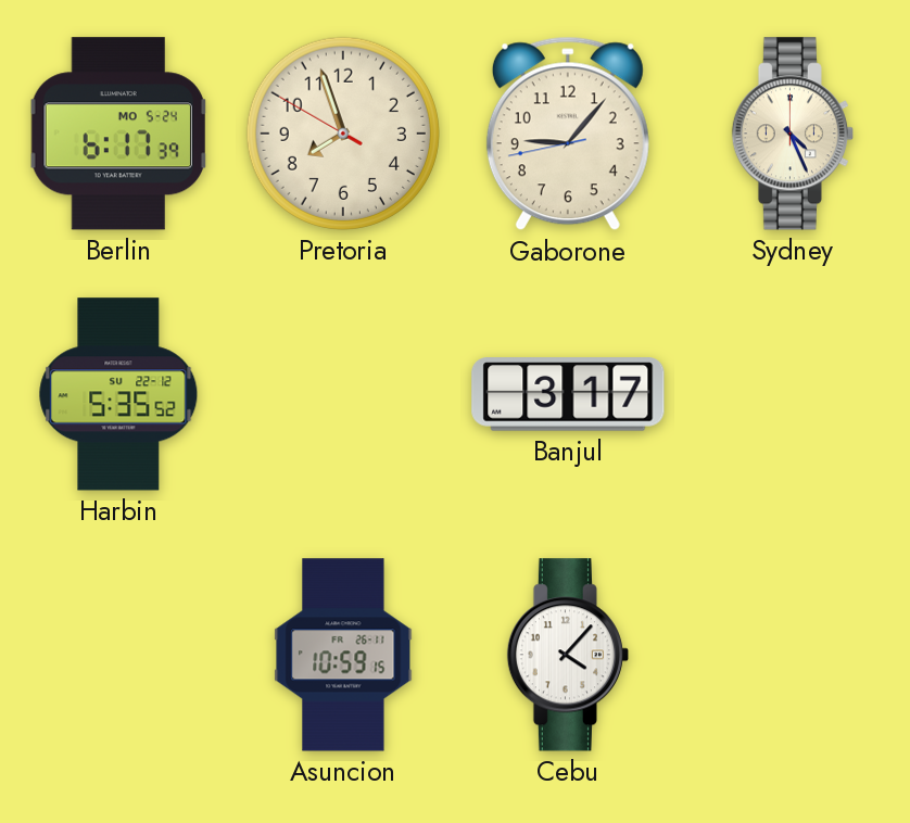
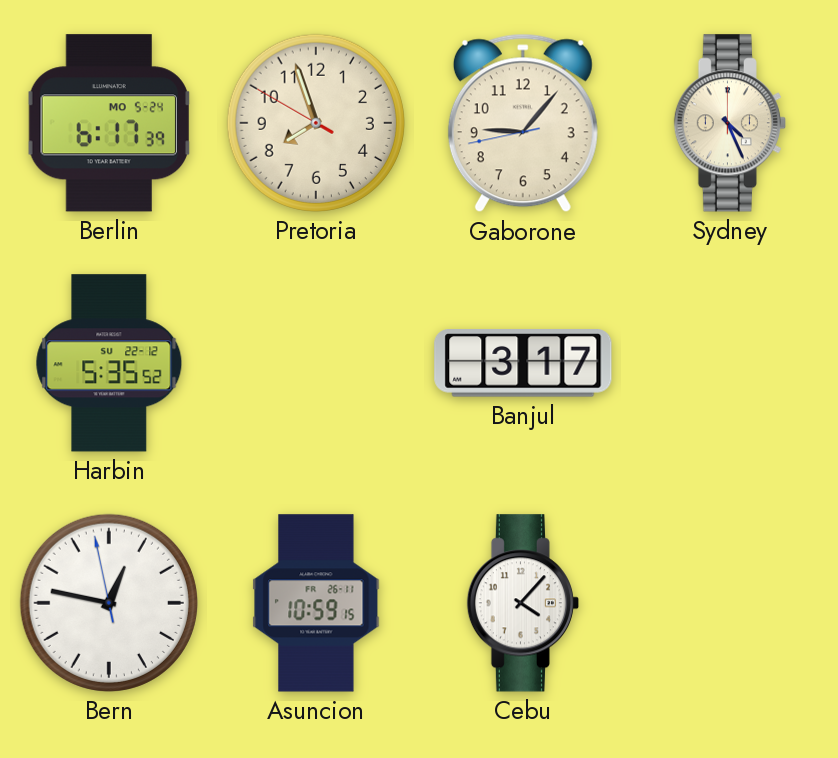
Bern: none -> 12:46 (109, 603)
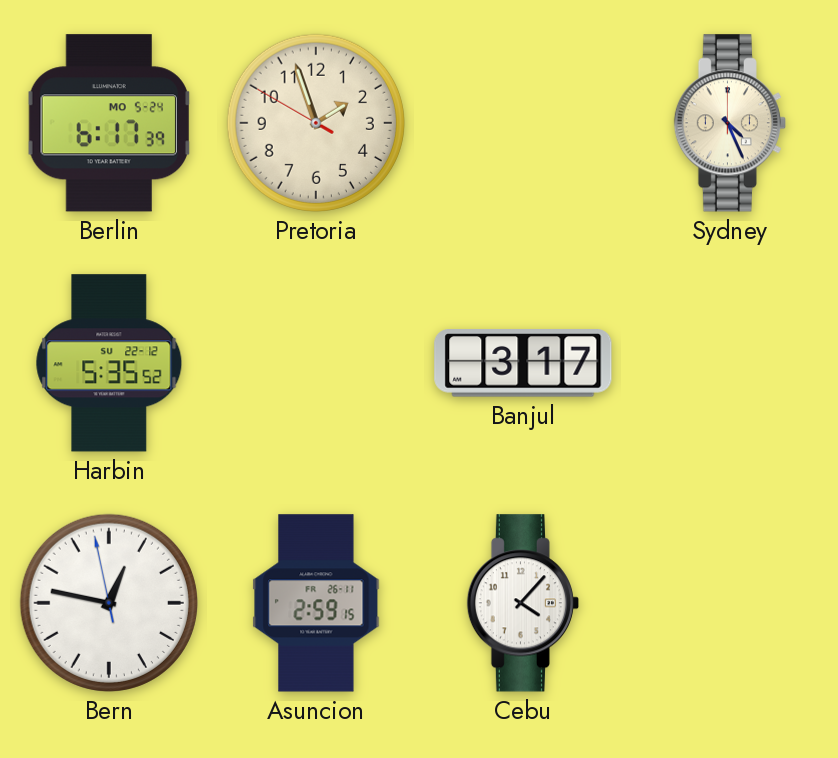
Pretoria: 7:56 -> 1:56 (316, 123)
Gaborone: 9:06 -> none (523, 123)
Asuncion: 10:59 -> 2:59 (316, 603)
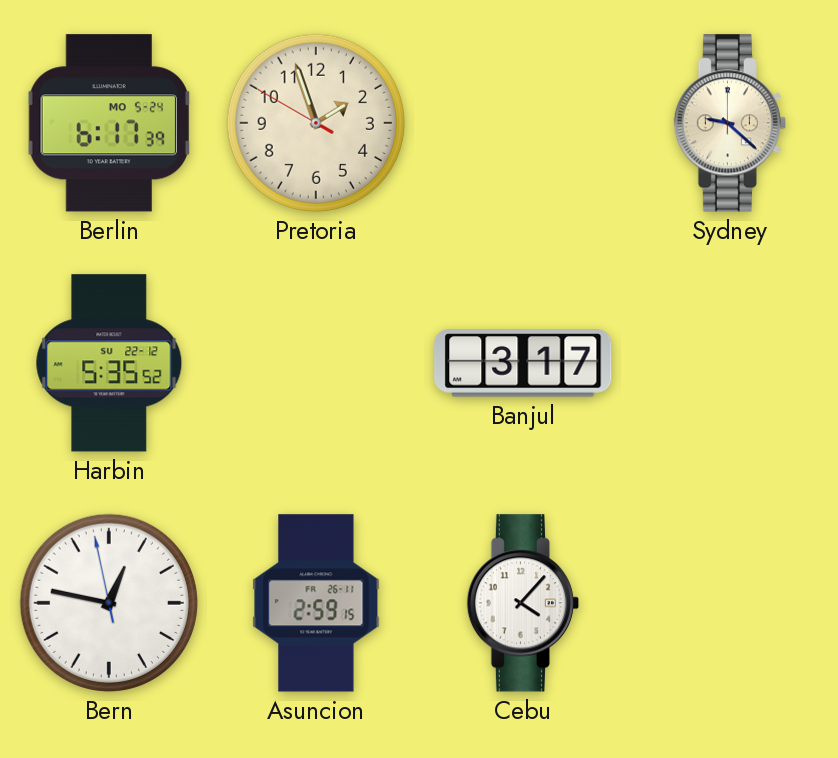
Sydney: 4:26 -> 9:22 (729, 123)
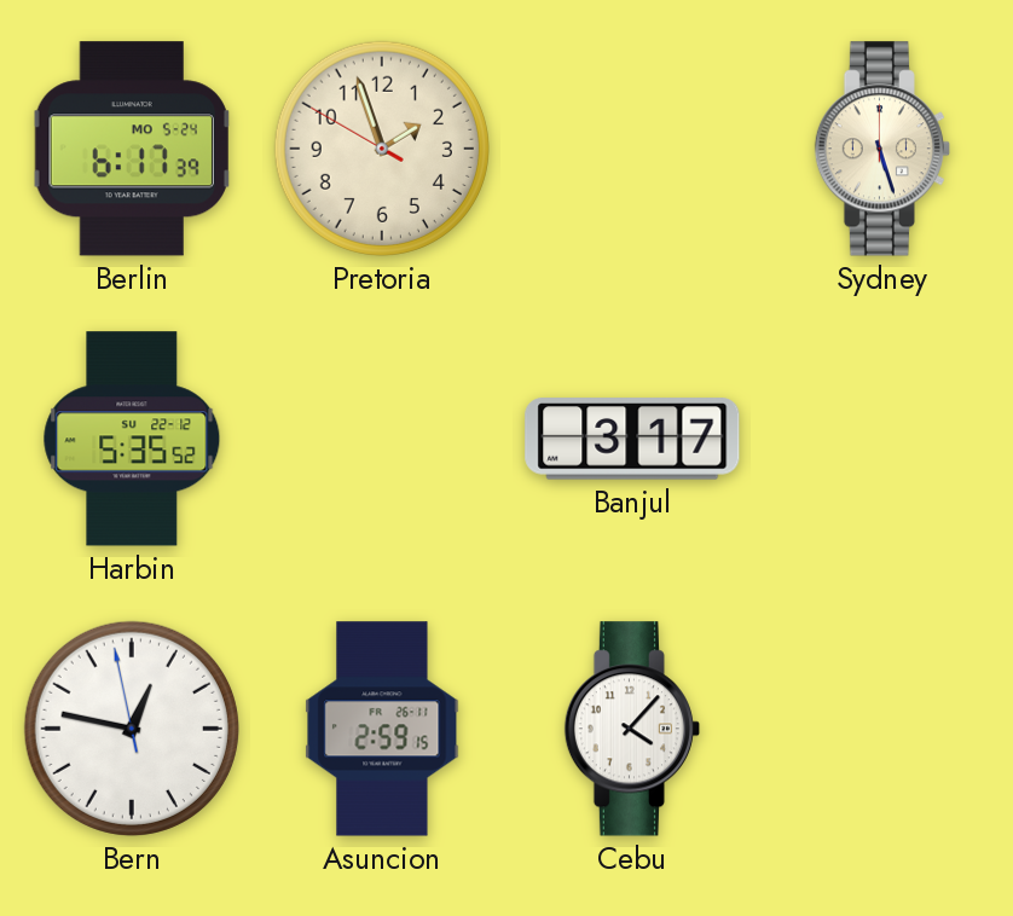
Sydney: 9:22 -> 5:27 (881, 149)
